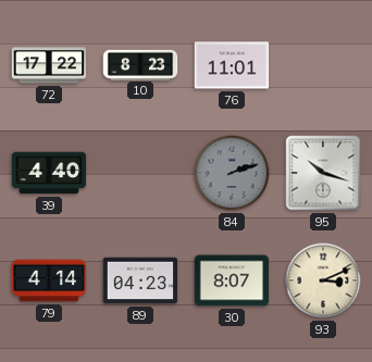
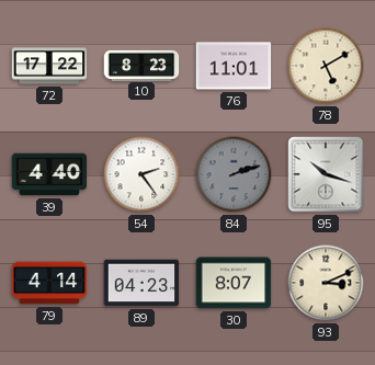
78: none -> 5:10 (326, 66)
54: none -> 2:24 (141, 174)
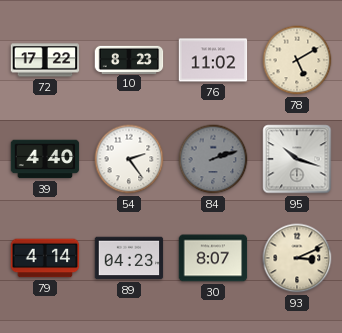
76: 11:01 -> 11:02 (213, 60)
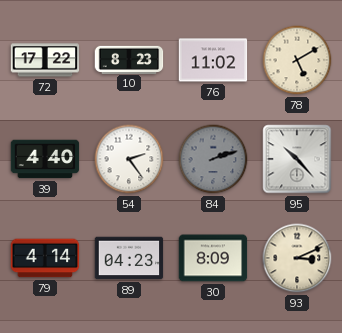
95: 10:18 -> 10:23 (297, 159)
30: 8:07 -> 8:09 (213, 258)
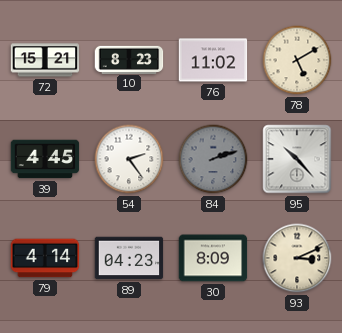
72: 17:22 -> 15:21 (45, 60)
39: 4:40 -> 4:45 (45, 159)
